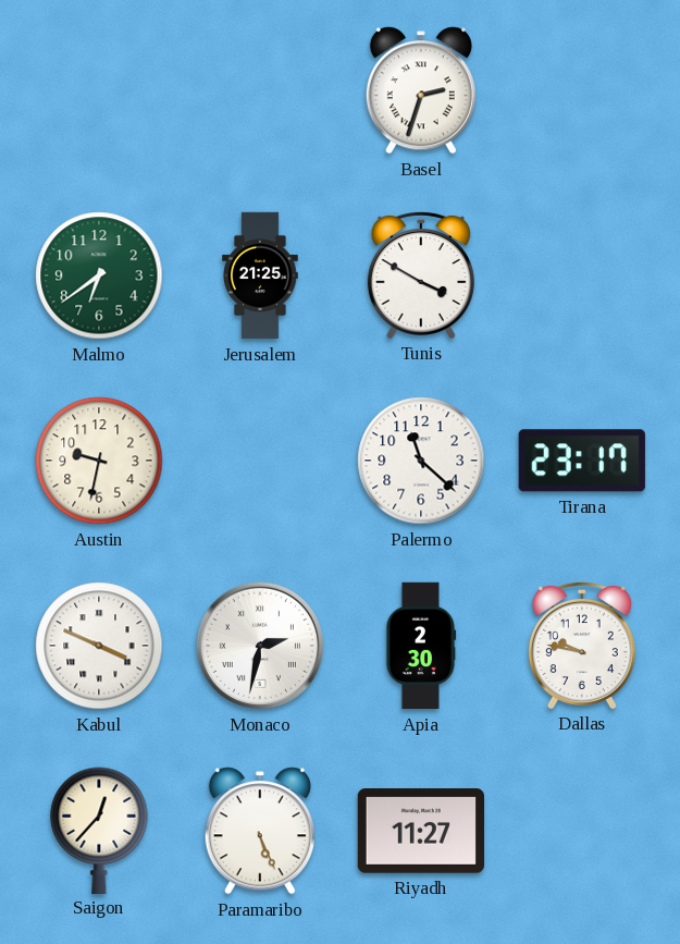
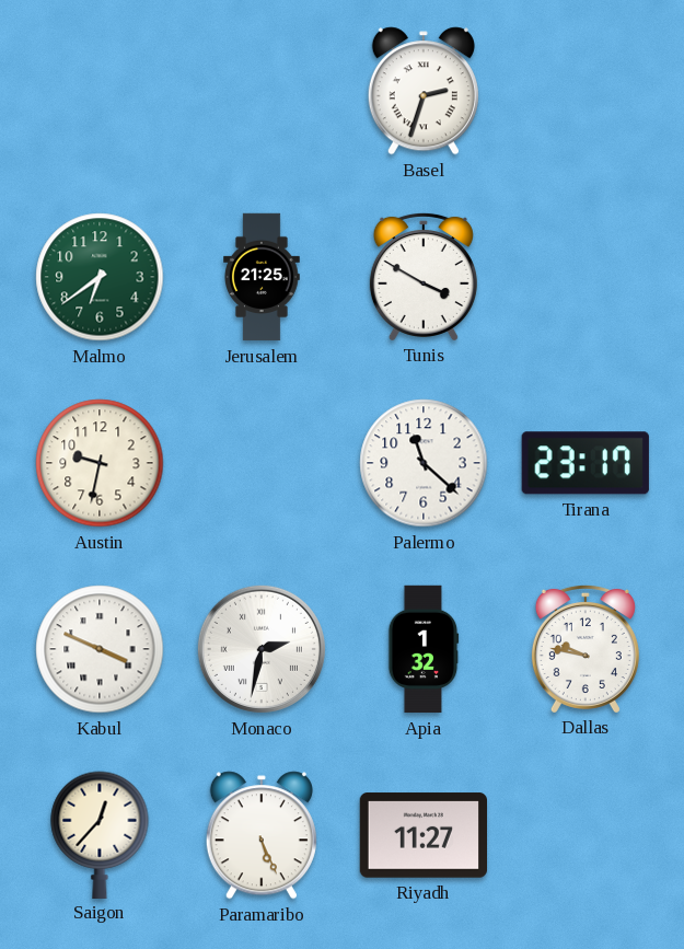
Apia: 2:30 -> 1:32 (424, 649)
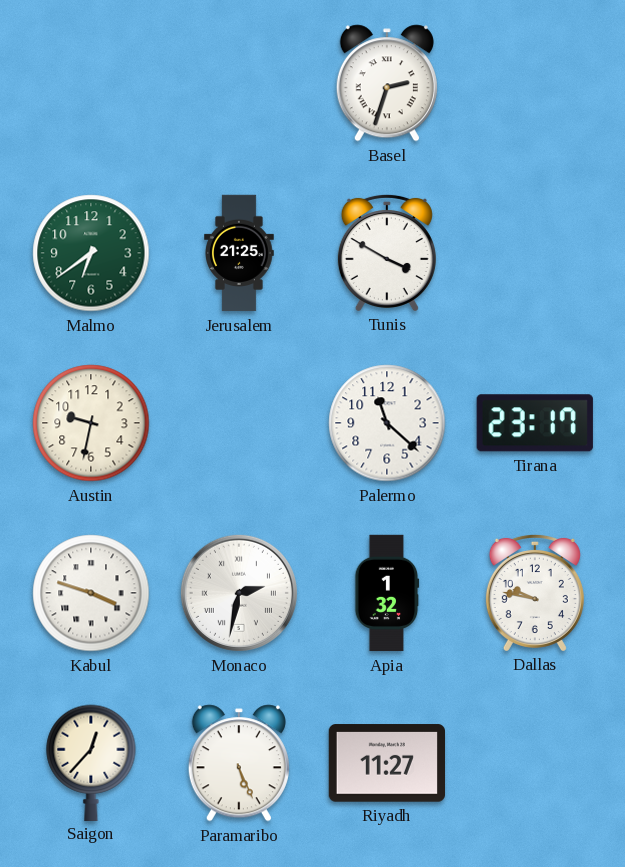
Kabul: 3:49 -> 3:48 (91, 593)
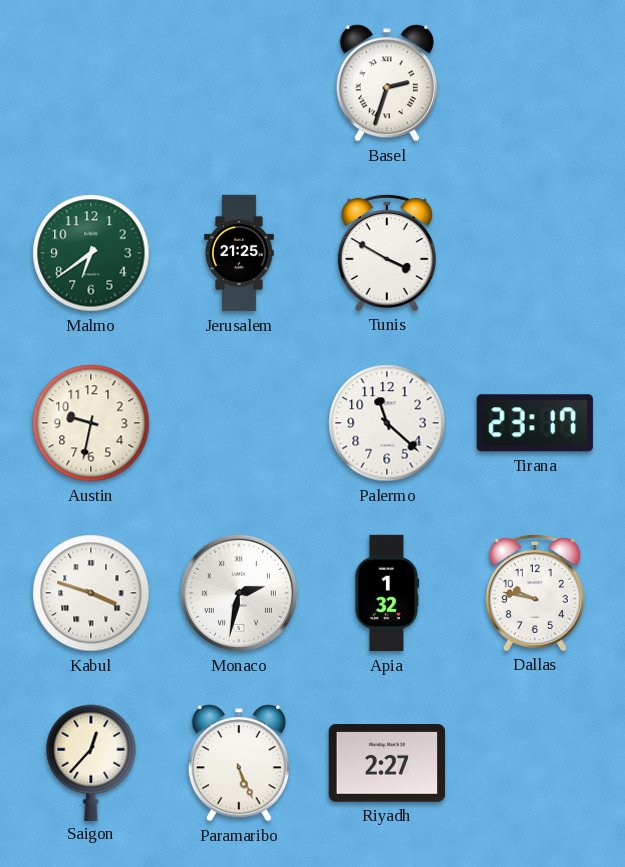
Riyadh: 11:27 -> 2:27 (386, 763)
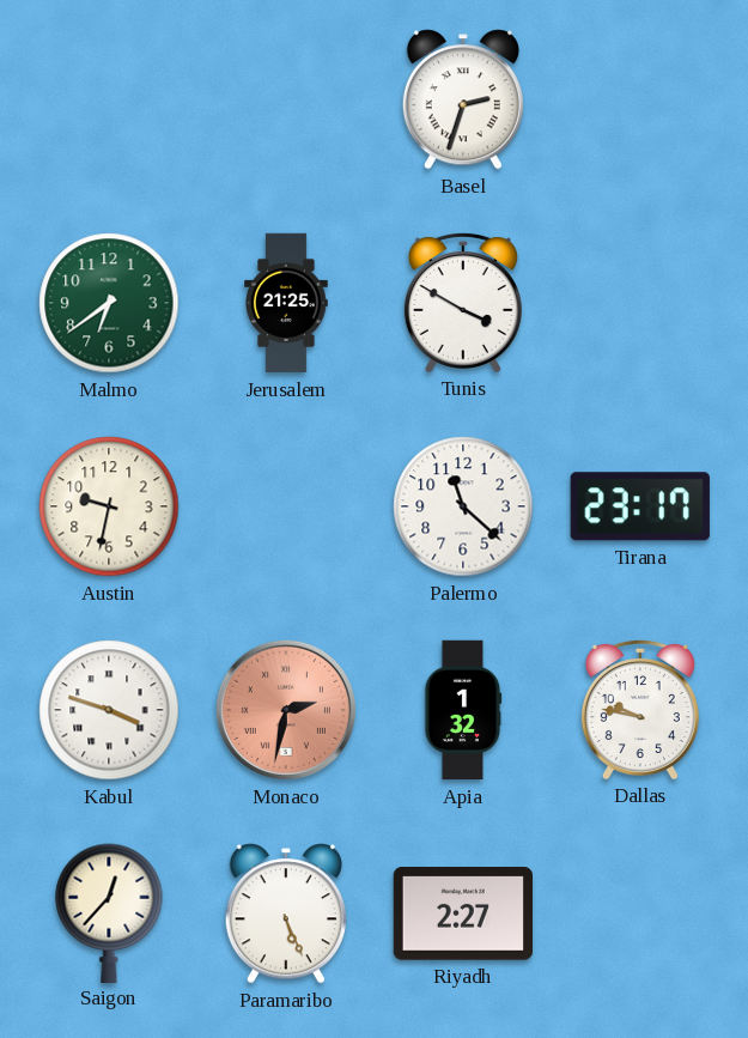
Monaco dial: white -> salmon (286, 710)
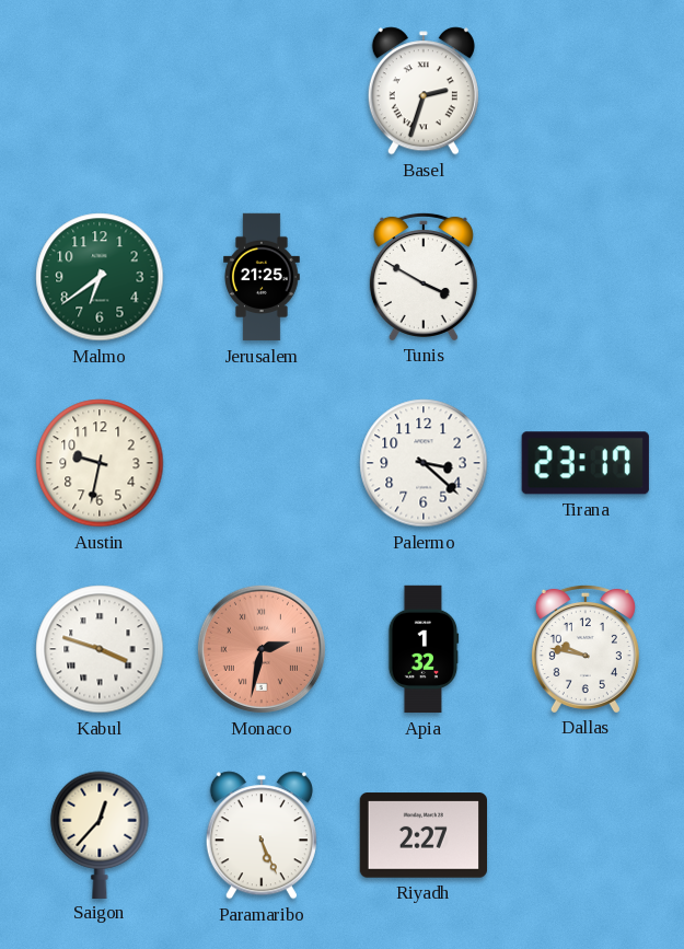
Palermo: 11:22 -> 3:22 (424, 463)
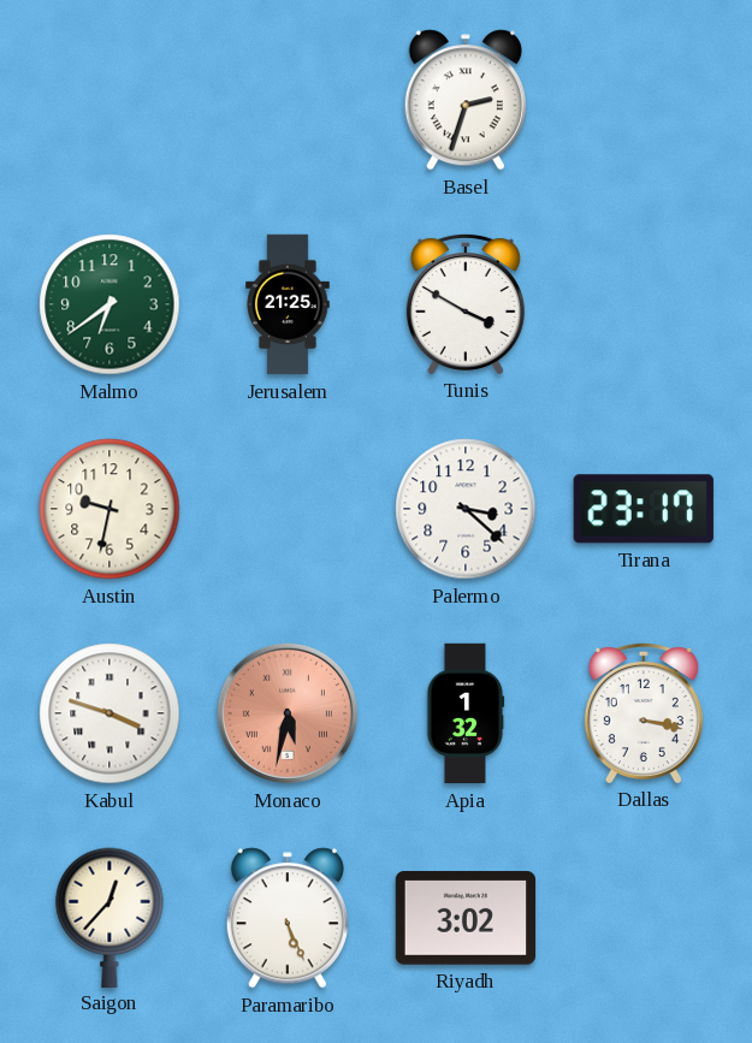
Monaco: 2:32 -> 5:32 (288, 713)
Dallas: 9:47 -> 3:17 (644, 712)
Riyadh: 2:27 -> 3:02 (464, 918)
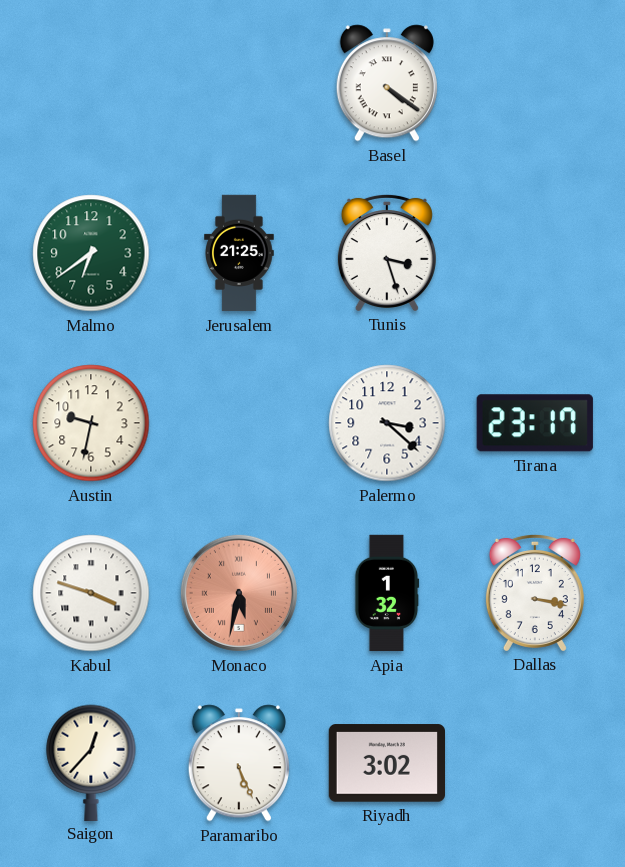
Basel: 2:33 -> 4:21 (387, 83)
Tunis: 3:50 -> 3:27 (387, 252)
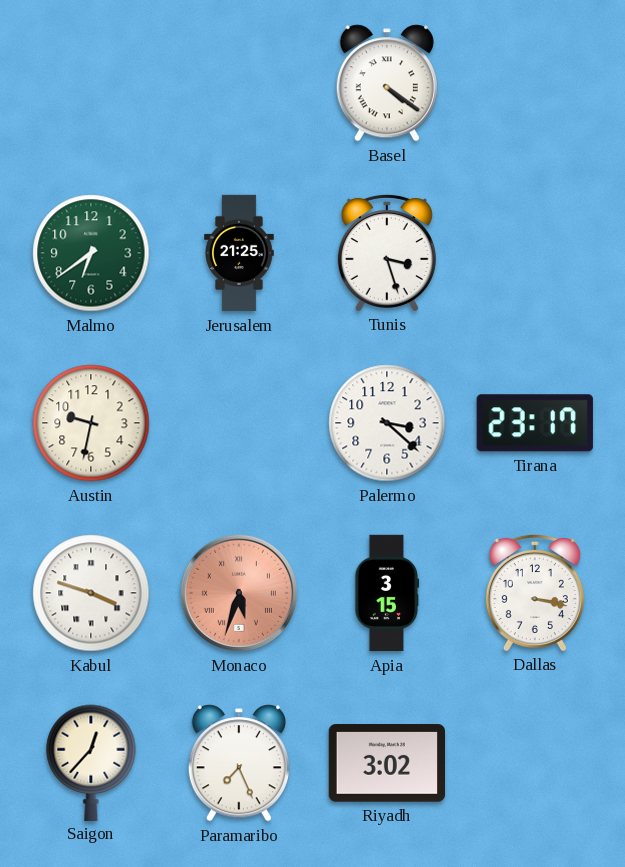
Monaco: 5:32 -> 5:33 (239, 593)
Apia: 1:32 -> 3:15 (387, 593)
Paramaribo: 5:26 -> 7:26 (239, 763)
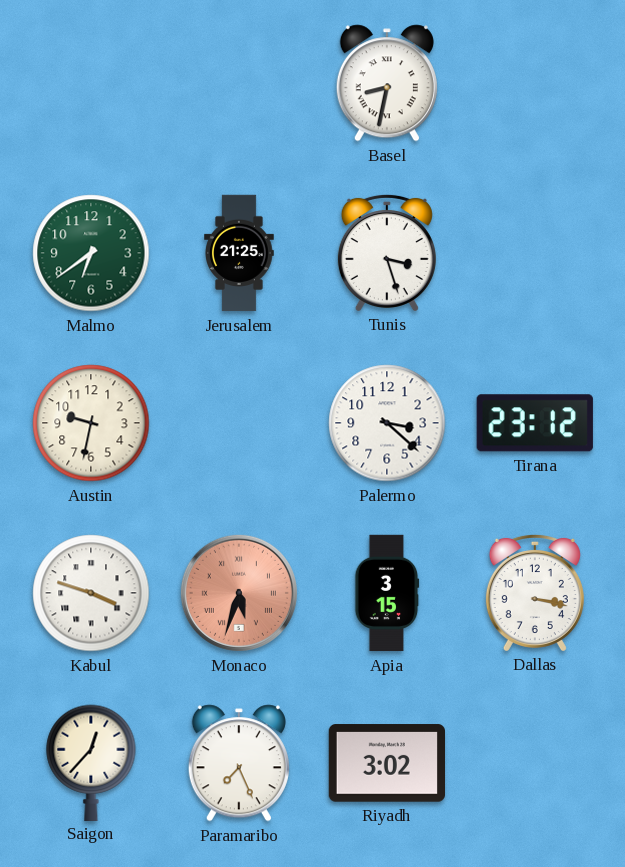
Basel: 4:21 -> 8:32 (387, 83)
Tirana: 23:17 -> 23:12 (535, 423)
